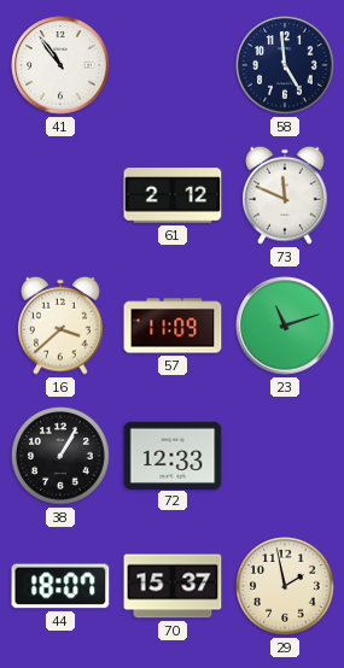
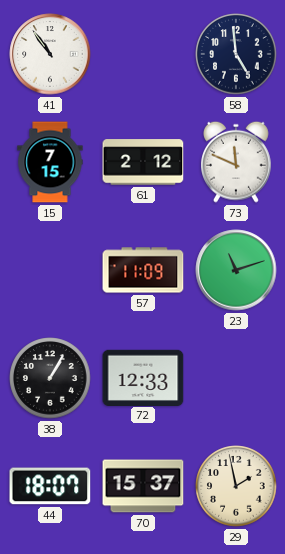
15: none -> 7:15 (50, 162)
16: 3:38 -> none (62, 326)
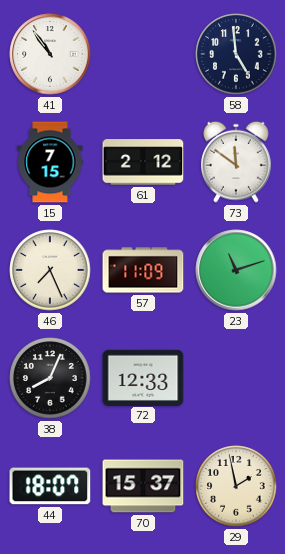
73: 11:49 -> 11:51 (237, 162)
46: none -> 7:26 (50, 270)
38: 1:05 -> 8:04 (50, 378)
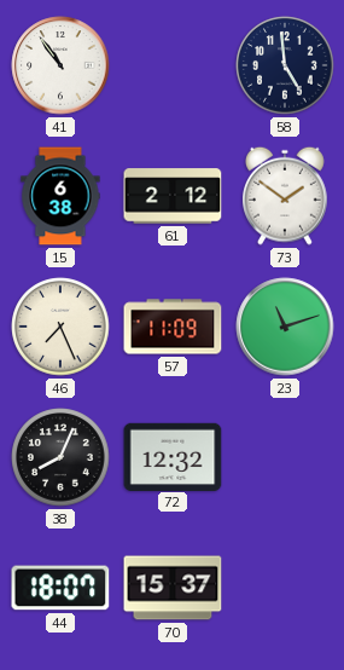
15: 7:15 -> 6:38 (60, 196)
73: 11:51 -> 1:51 (286, 196)
72: 12:33 -> 12:32 (173, 456)
29: 1:58 -> none (236, 486)
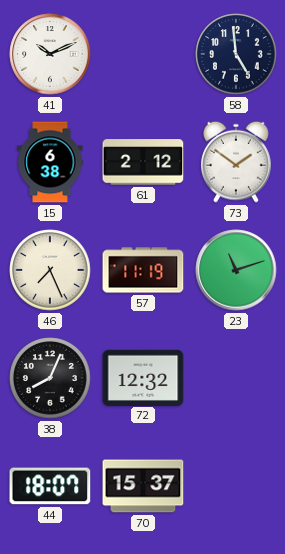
41: 10:54 -> 10:11 (50, 54)
57: 11:09 -> 11:19 (143, 270)
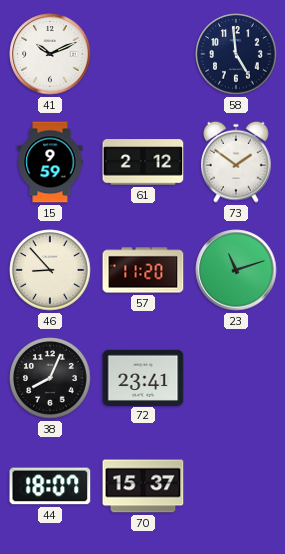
15: 6:38 -> 9:59 (50, 162)
46: 7:26 -> 8:53 (50, 270)
57: 11:19 -> 11:20 (143, 270)
72: 12:32 -> 23:41 (143, 377)
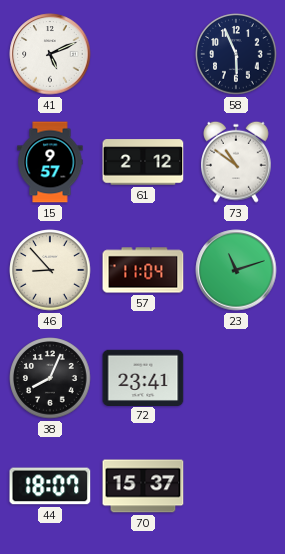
41: 10:11 -> 5:11 (50, 54)
58: 4:59 -> 5:56 (236, 54)
15: 9:59 -> 9:57 (50, 162)
73: 1:51 -> 10:51 (237, 162)
57: 11:20 -> 11:04 (143, 270)
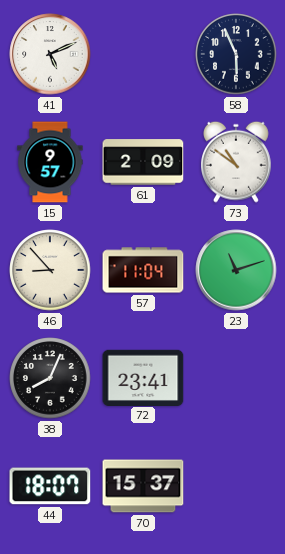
61: 2:12 -> 2:09 (143, 162)
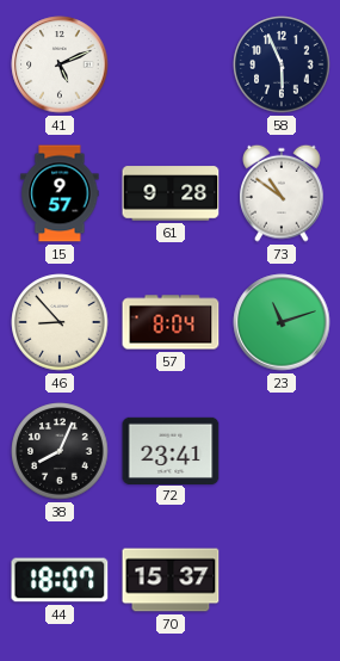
61: 2:09 -> 9:28 (171, 193)
57: 11:04 -> 8:04 (171, 322)
